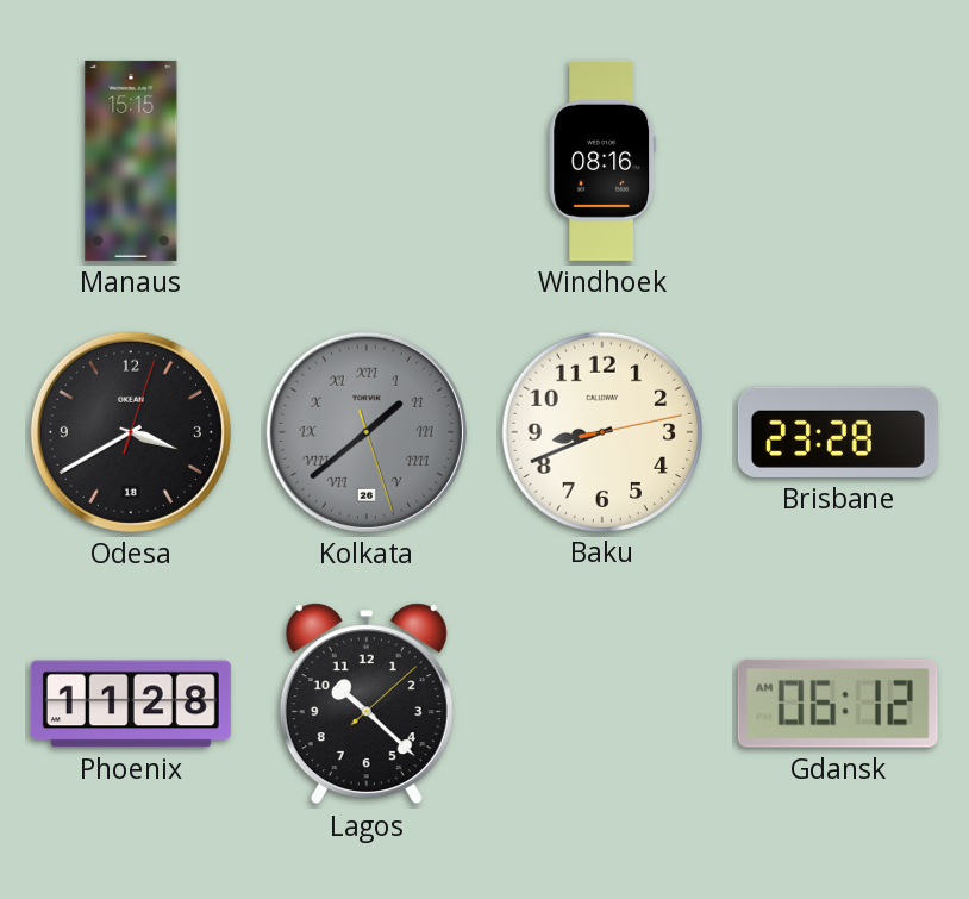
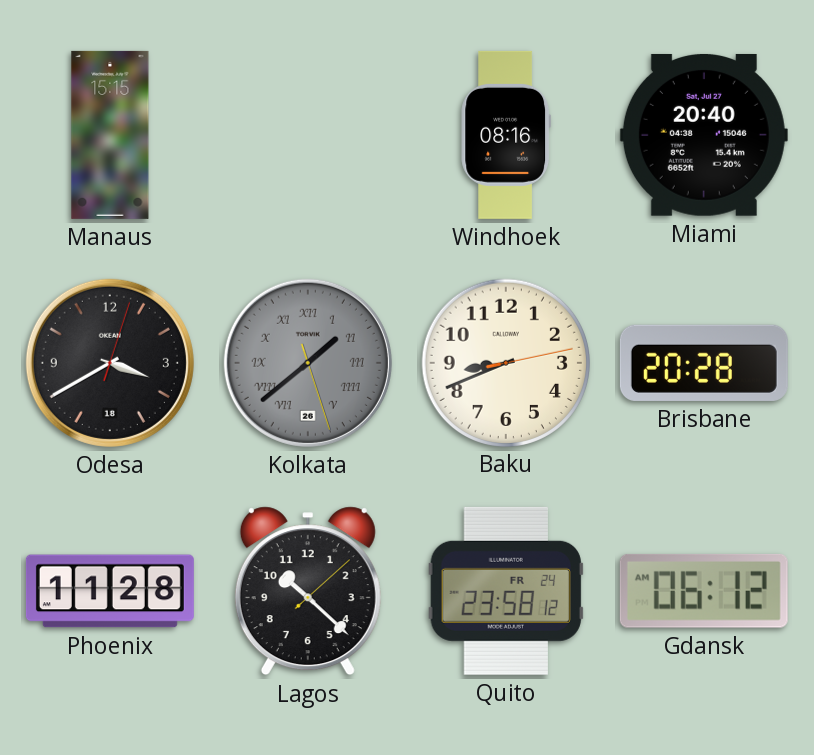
Miami: none -> 20:40 (704, 135)
Brisbane: 23:28 -> 20:28 (704, 363)
Quito: none -> 23:58 (506, 591)
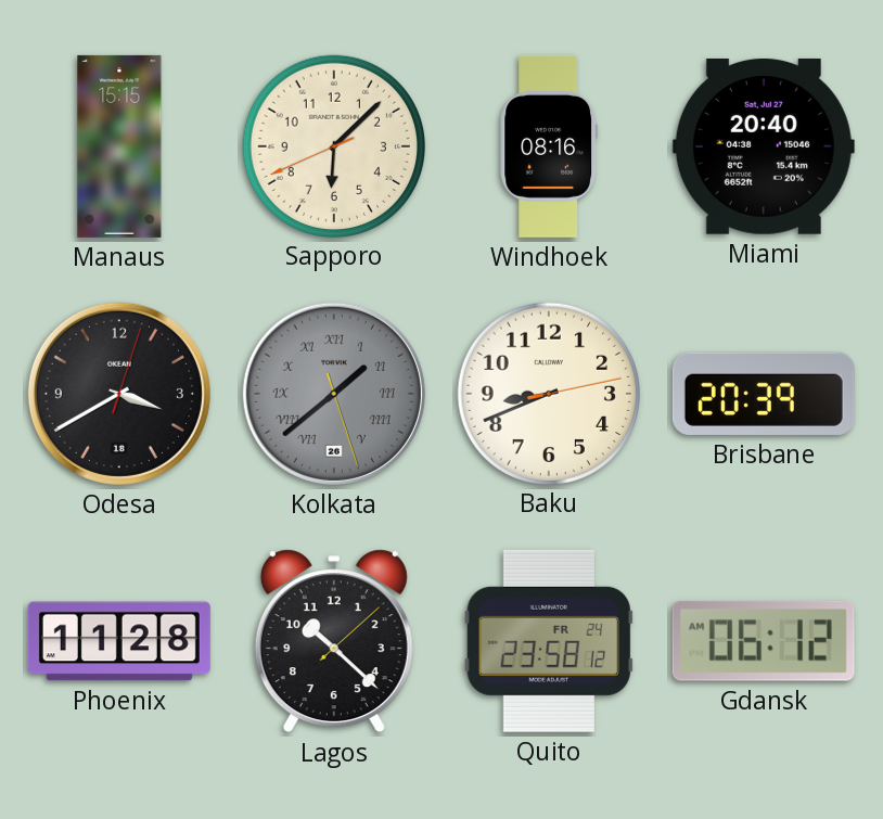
Sapporo: none -> 6:07 (333, 145)
Brisbane: 20:28 -> 20:39 (764, 394)
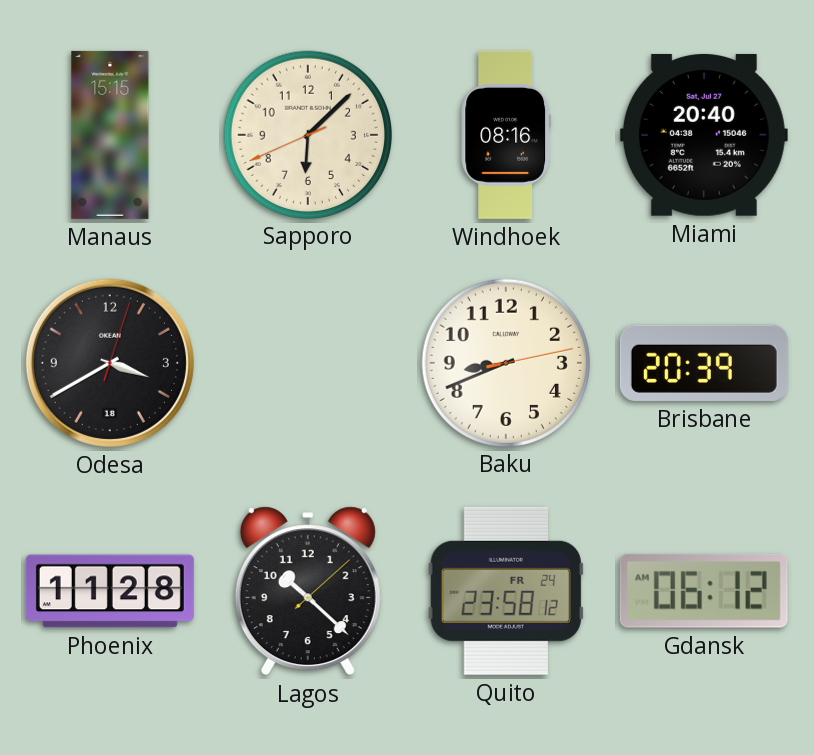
Kolkata: 1:38 -> none (334, 394)
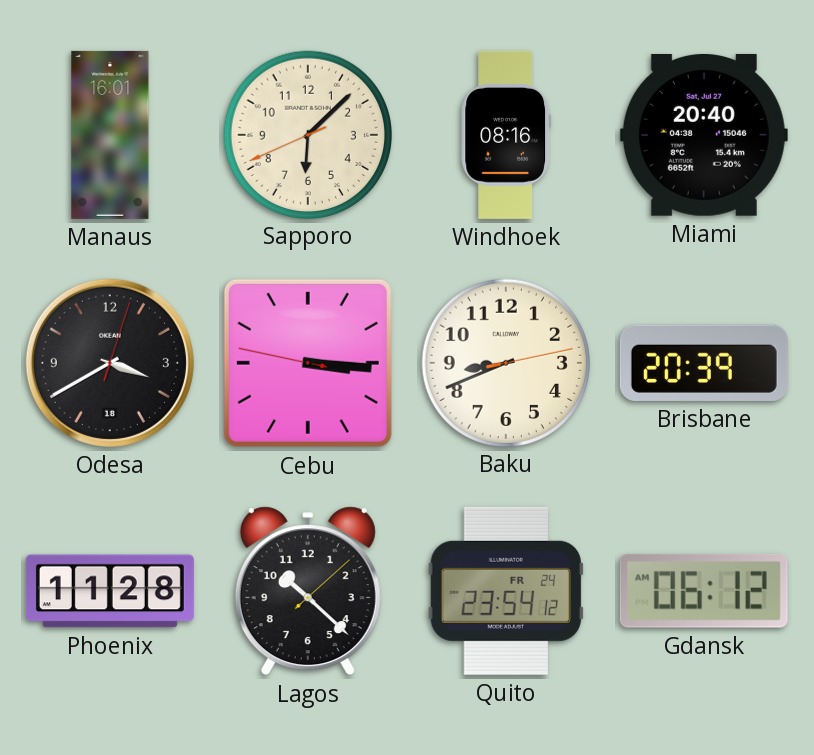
Manaus: 15:15 -> 16:01 (110, 135)
Cebu: none -> 3:15 (308, 363)
Quito: 23:58 -> 23:54 (506, 591)
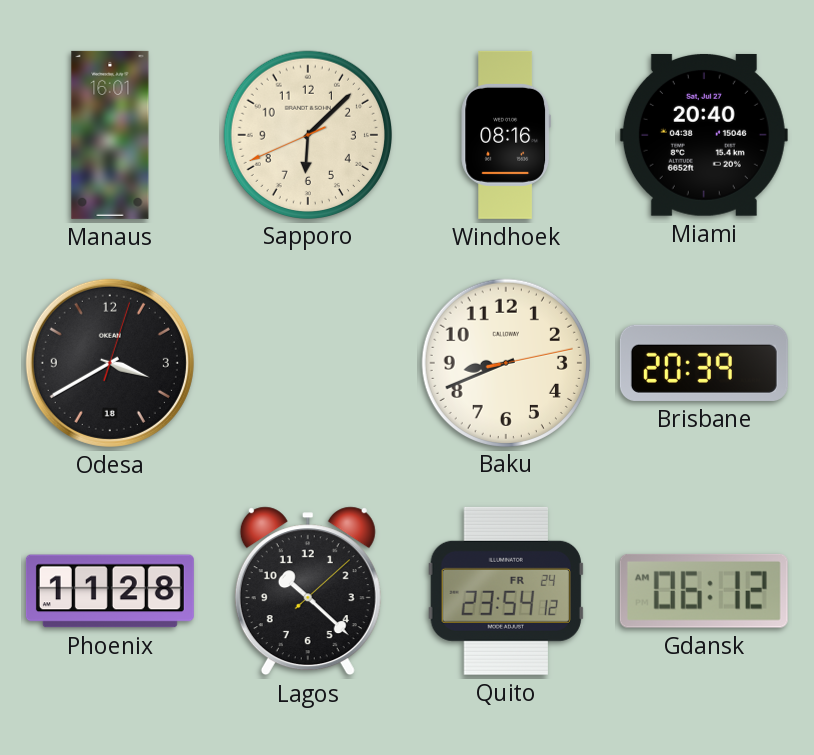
Cebu: 3:15 -> none (308, 363)
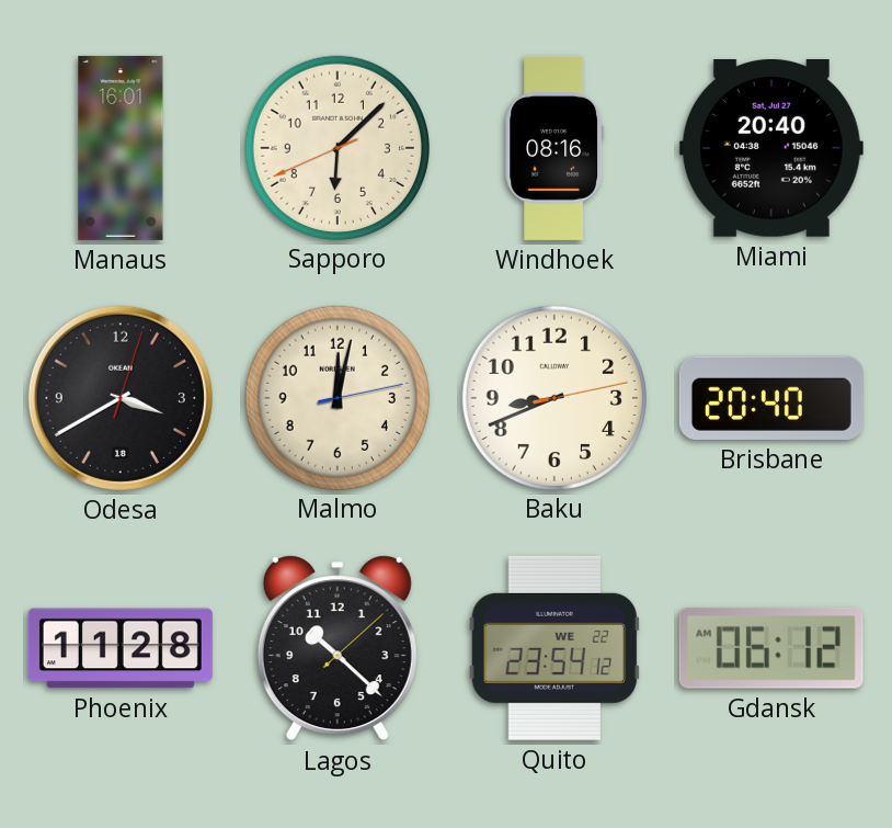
Malmo: none -> 12:02 (336, 397)
Brisbane: 20:39 -> 20:40 (771, 398)
Quito date: FR 24 -> WE 22 (554, 648)
